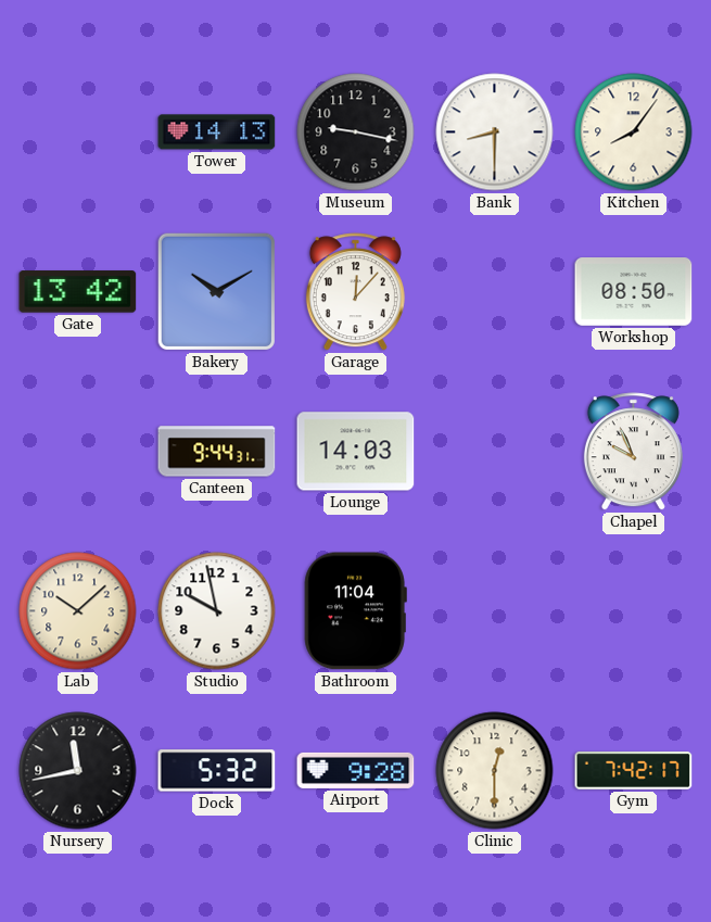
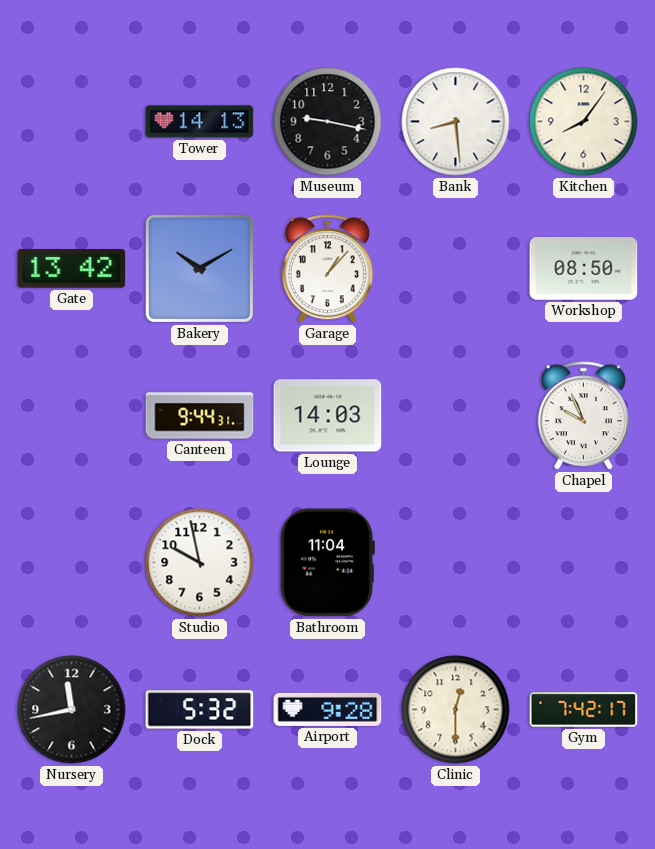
Bank: 8:30 -> 8:29 (456, 122)
Garage: 12:07 -> 1:07 (327, 269)
Lab: 10:08 -> none (78, 611)
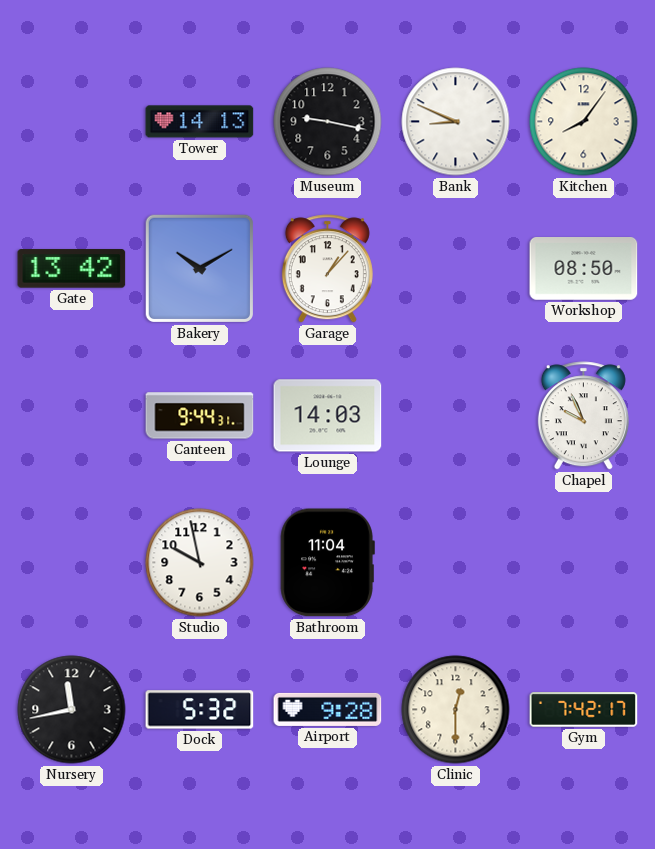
Bank: 8:29 -> 8:49 (456, 122)
